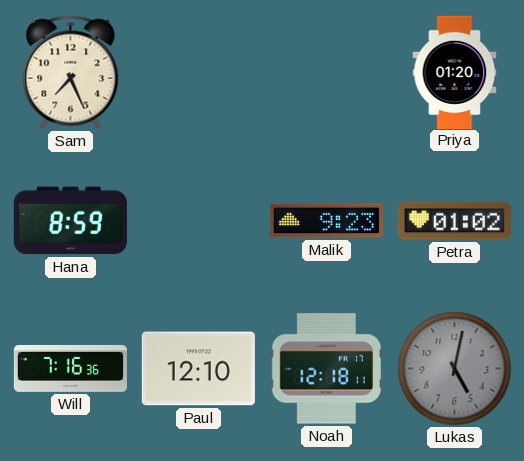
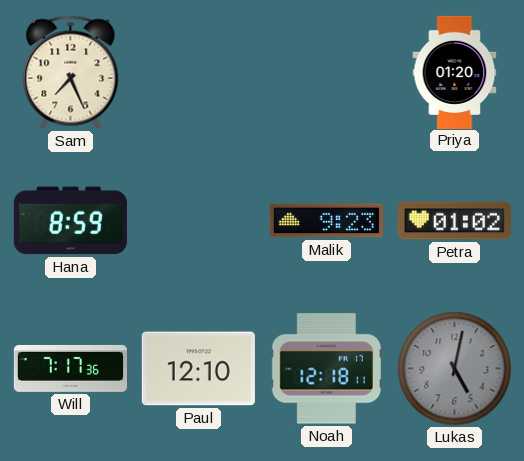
Will: 7:16 -> 7:17 (70, 369)
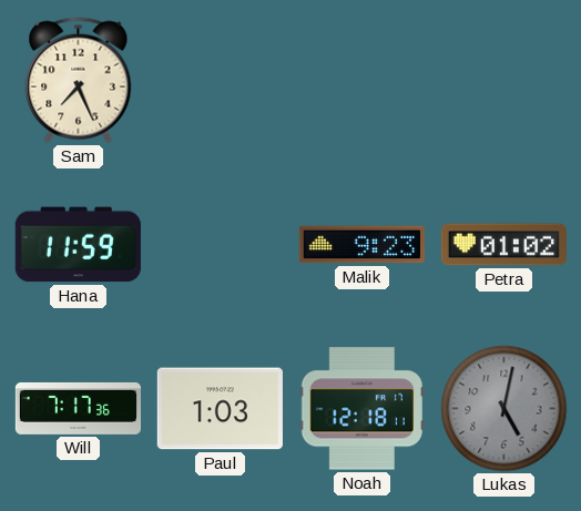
Priya: 01:20 -> none (455, 72)
Hana: 8:59 -> 11:59 (78, 245)
Paul: 12:10 -> 1:03 (220, 409)
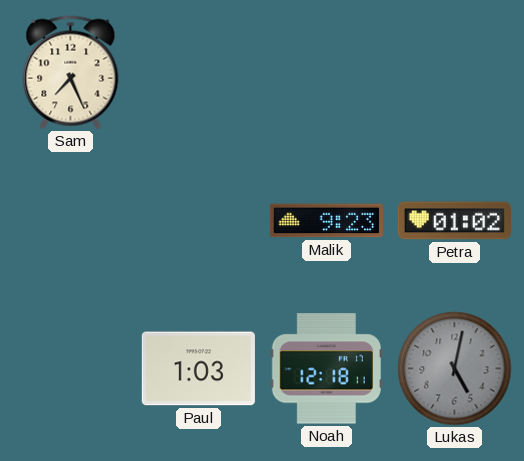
Hana: 11:59 -> none (78, 245)
Will: 7:17 -> none (78, 409)
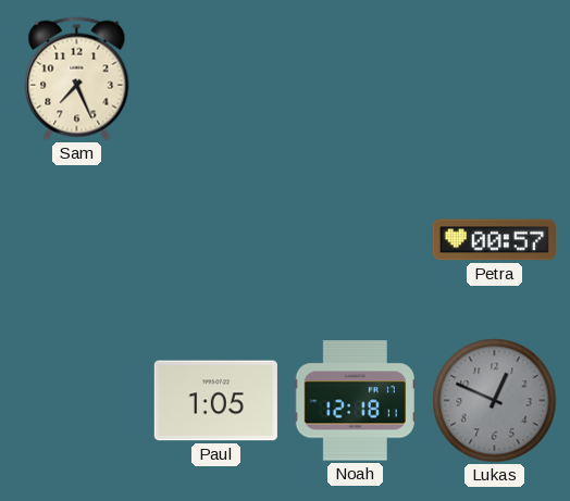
Malik: 9:23 -> none (326, 221)
Petra: 01:02 -> 00:57 (494, 240)
Paul: 1:03 -> 1:05 (215, 401)
Lukas: 5:02 -> 12:49 (495, 401)
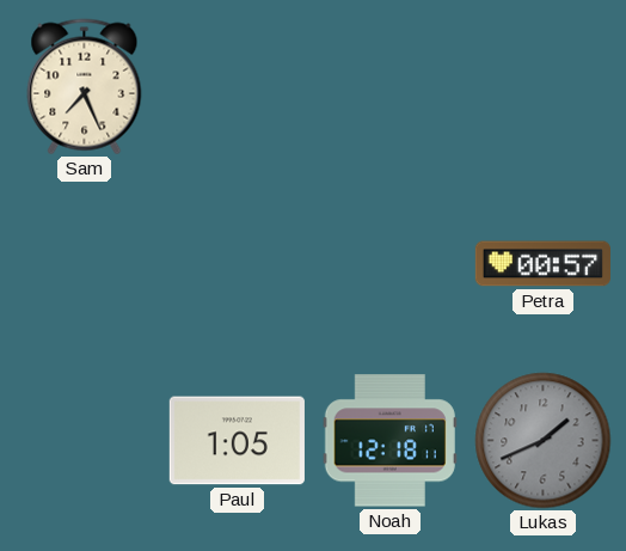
Lukas: 12:49 -> 1:41 (544, 441)
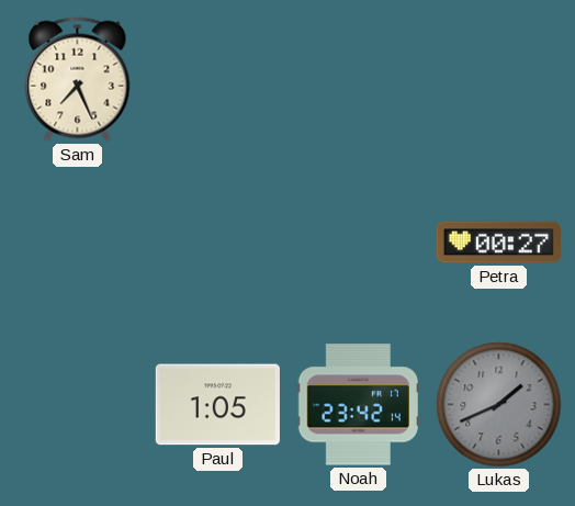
Petra: 00:57 -> 00:27 (498, 243)
Noah: 12:18 -> 23:42 (358, 405)
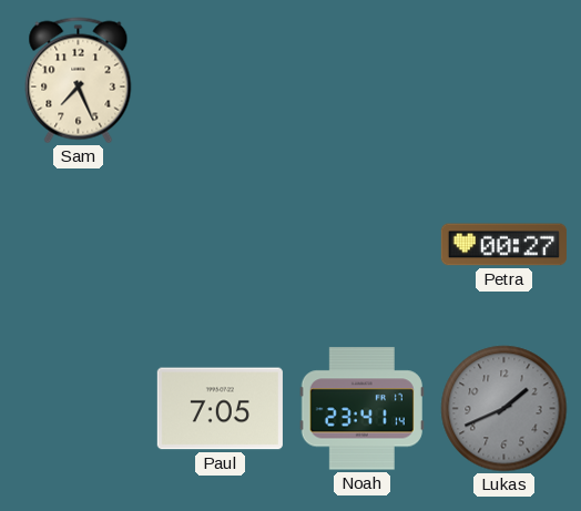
Paul: 1:05 -> 7:05 (220, 409)
Noah: 23:42 -> 23:41 (361, 409)
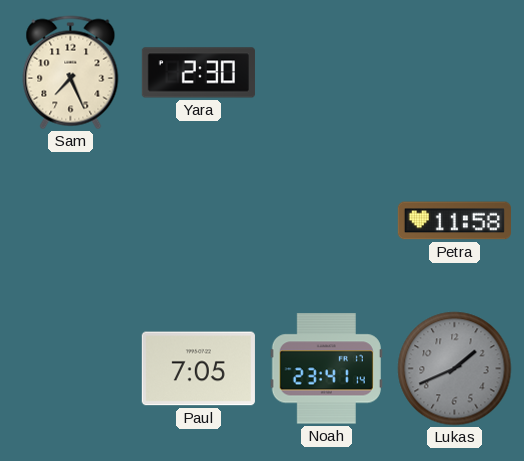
Yara: none -> 2:30 (198, 73)
Petra: 00:27 -> 11:58 (454, 221)
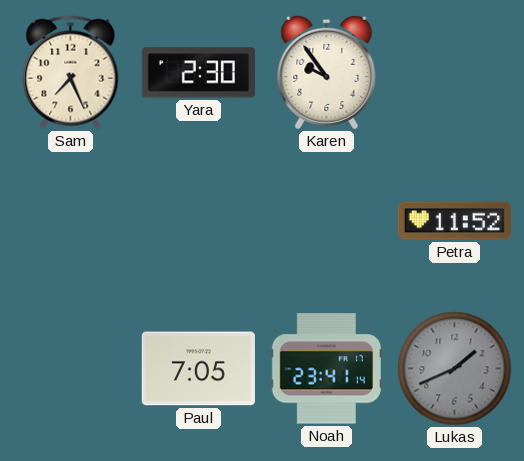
Karen: none -> 9:54 (327, 72)
Petra: 11:58 -> 11:52 (454, 221)
